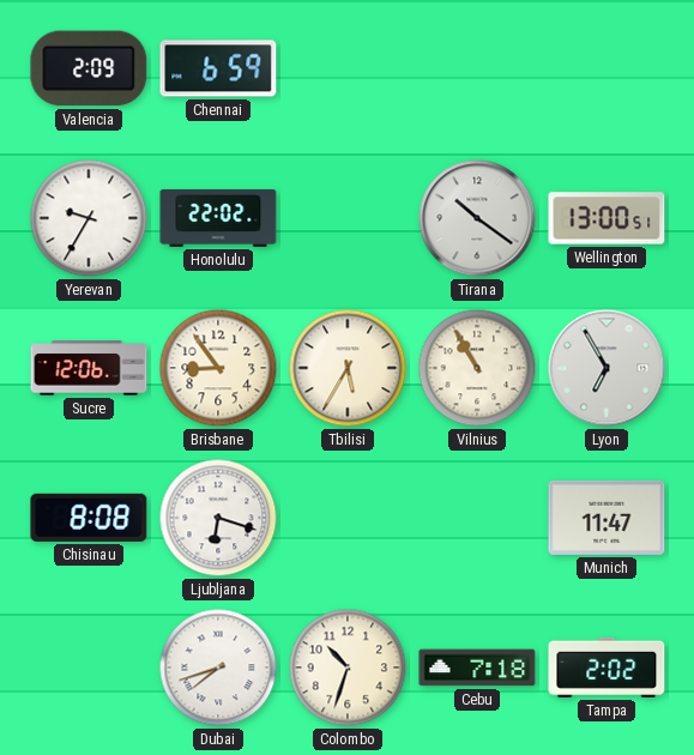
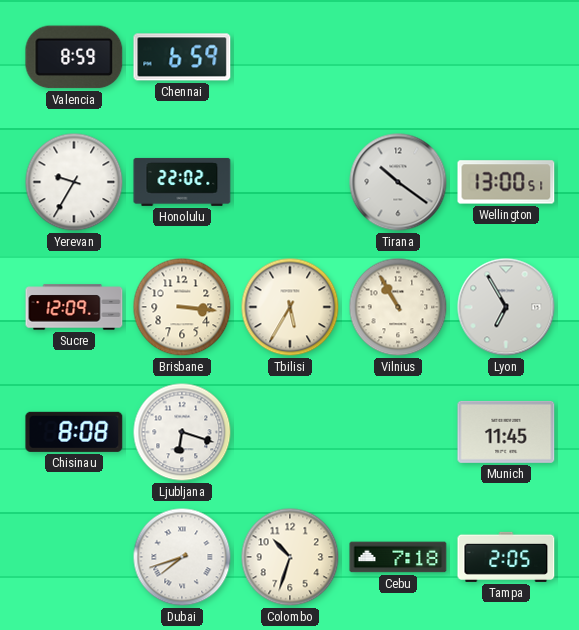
Valencia: 2:09 -> 8:59 (74, 57)
Sucre: 12:06 -> 12:09 (74, 307)
Brisbane: 8:54 -> 3:16 (182, 307)
Munich: 11:47 -> 11:45 (506, 432)
Tampa: 2:02 -> 2:05 (506, 557)
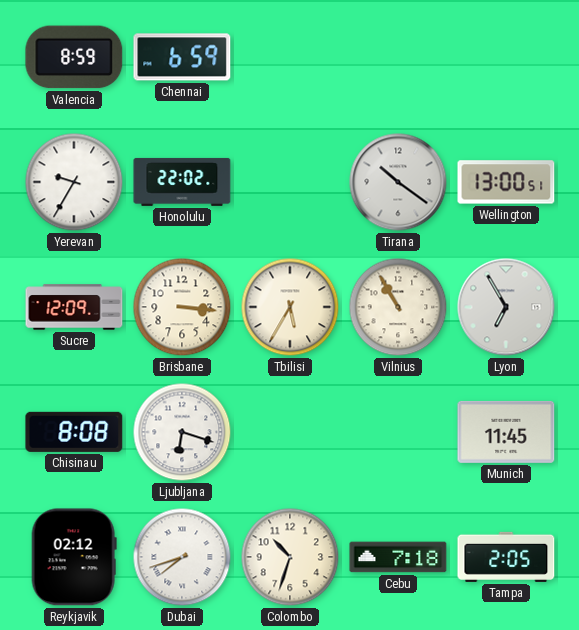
Reykjavik: none -> 02:12 (74, 557)
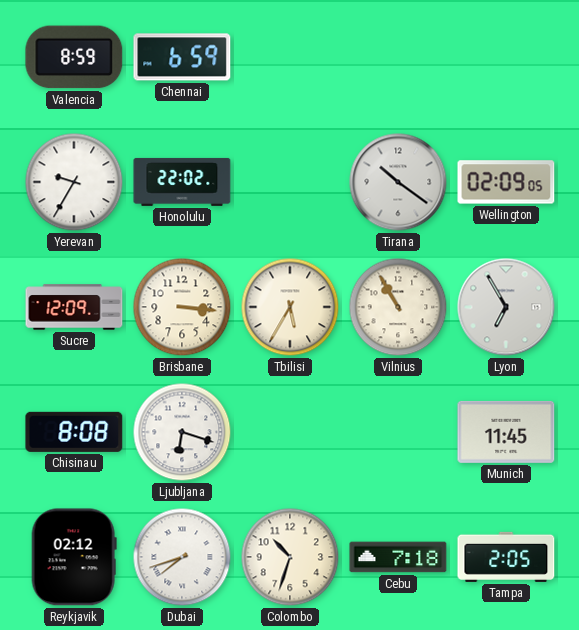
Wellington: 13:00 -> 02:09 (506, 182)
